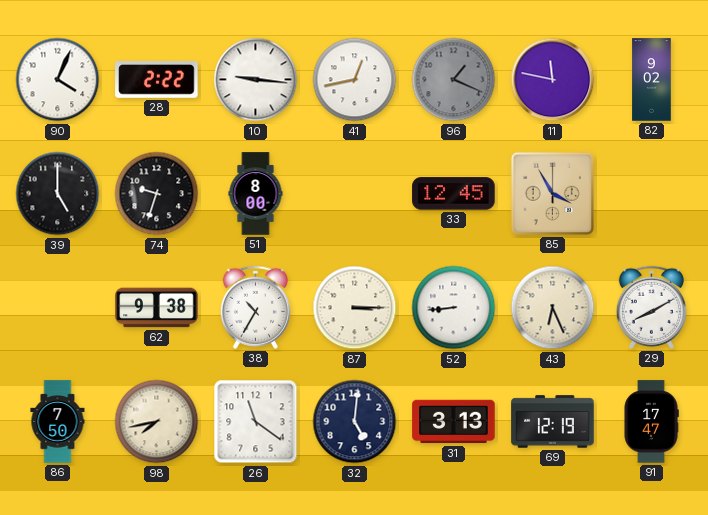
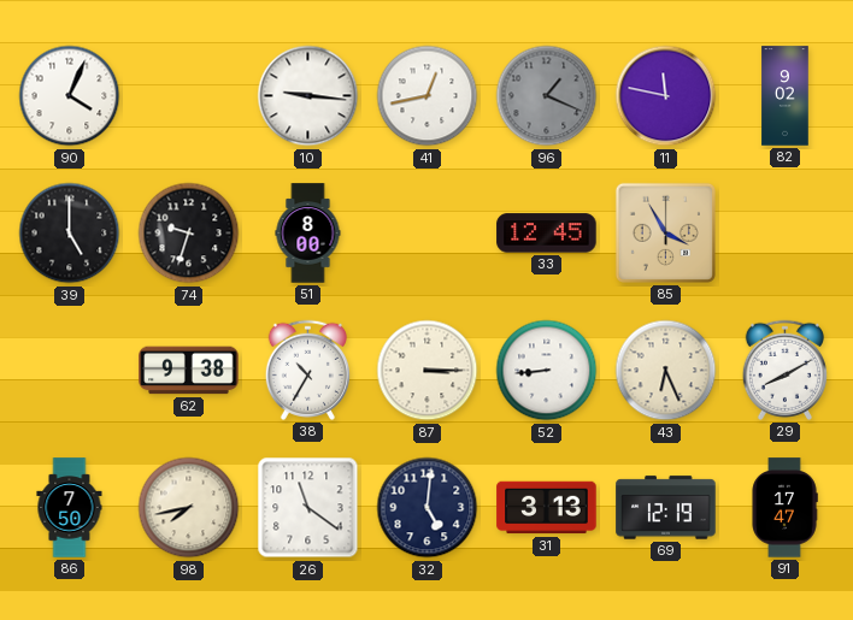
28: 2:22 -> none (157, 80)
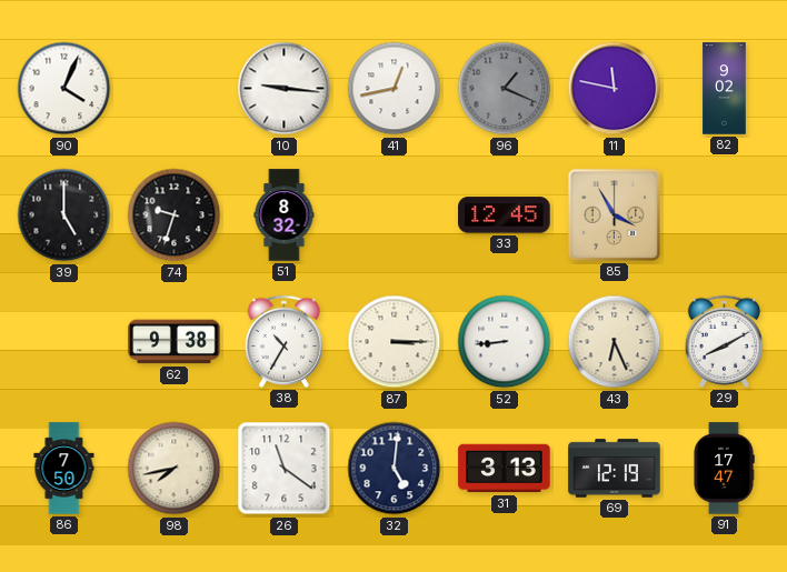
51: 8:00 -> 8:32 (285, 215)
